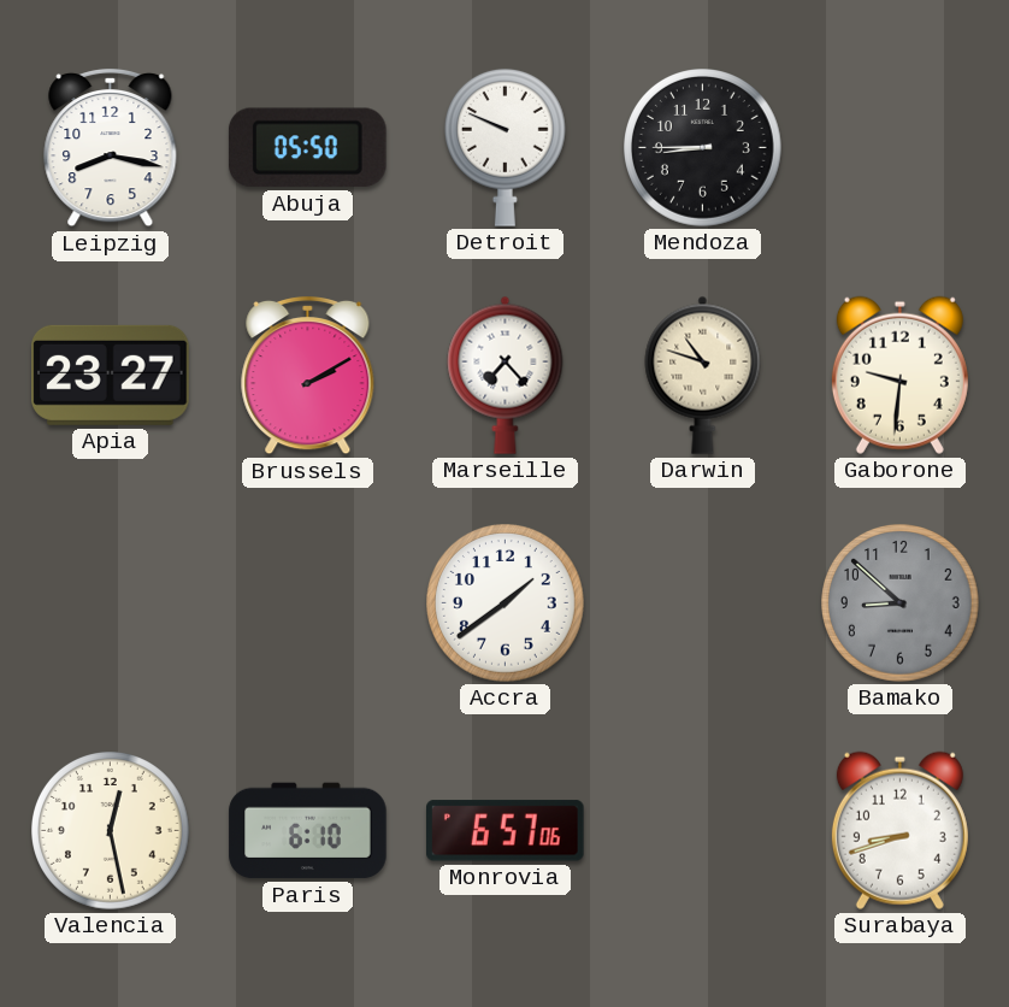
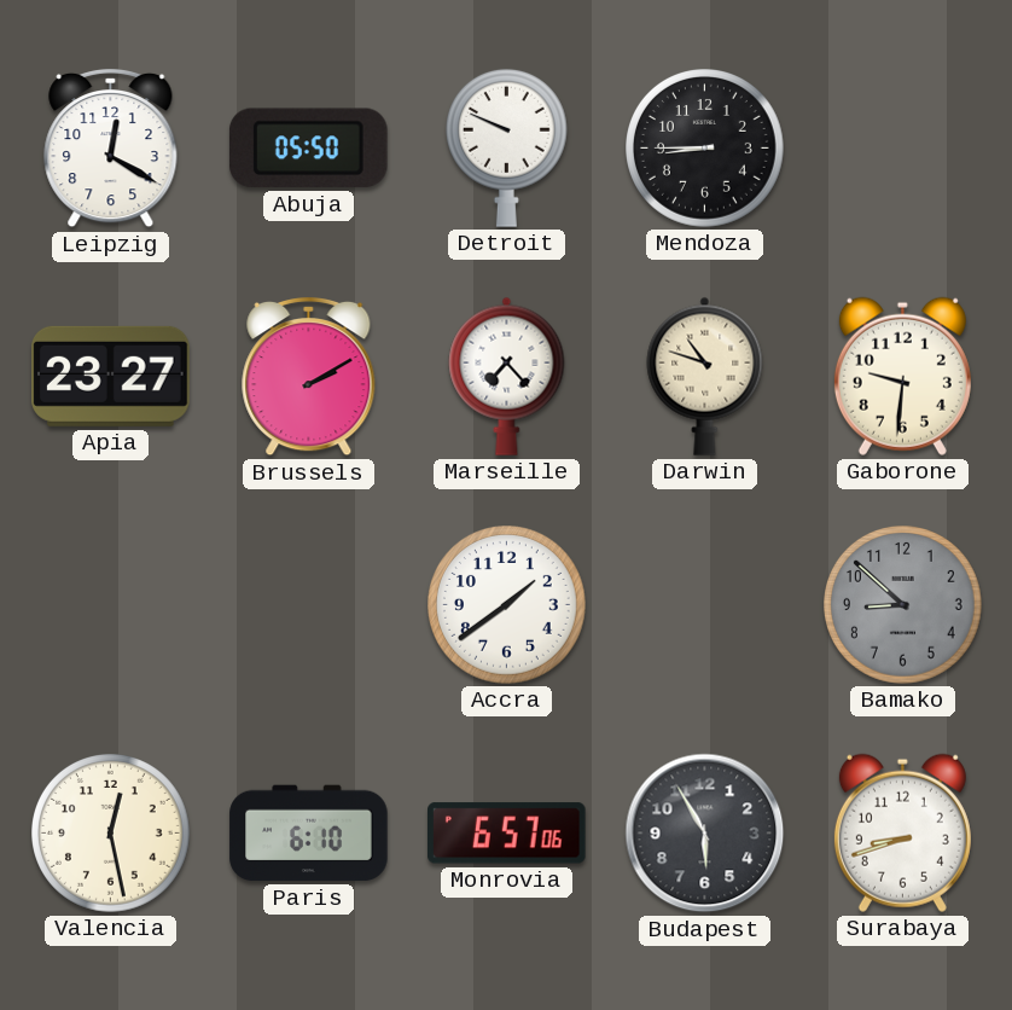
Leipzig: 8:17 -> 12:20 (111, 149)
Budapest: none -> 5:55 (705, 834)
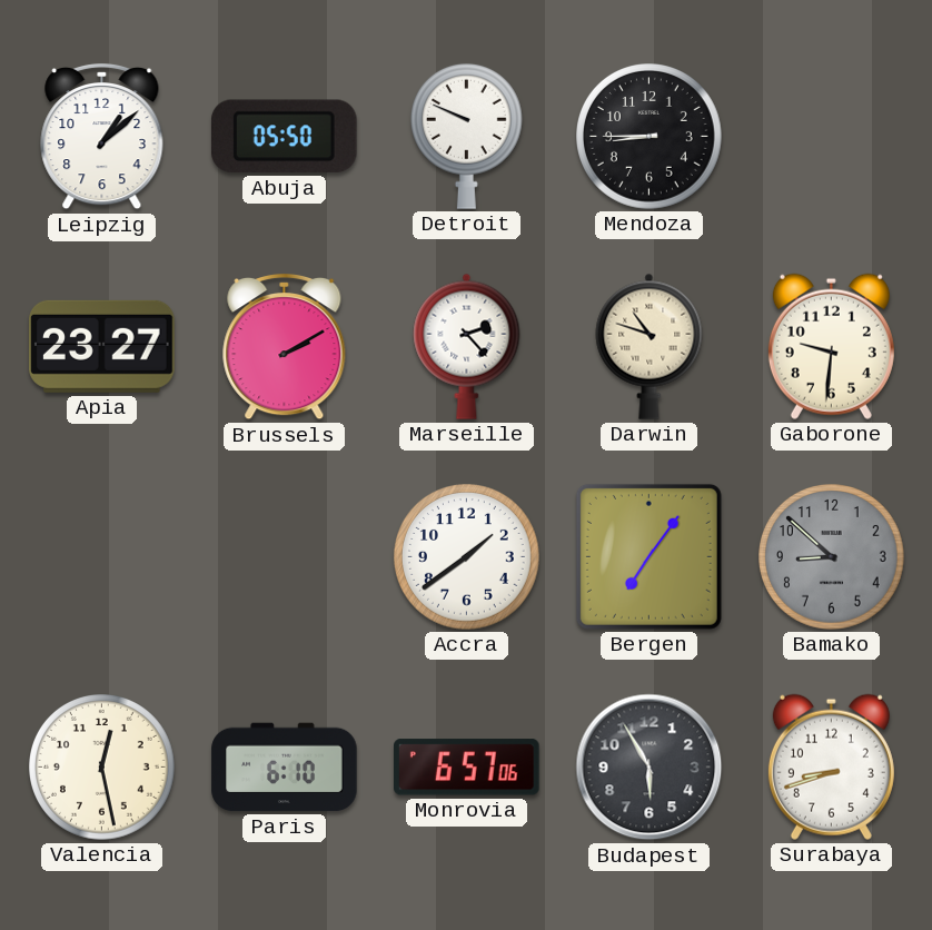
Leipzig: 12:20 -> 1:08 (102, 137)
Marseille: 7:23 -> 2:23 (467, 346)
Bergen: none -> 7:06 (648, 556)
